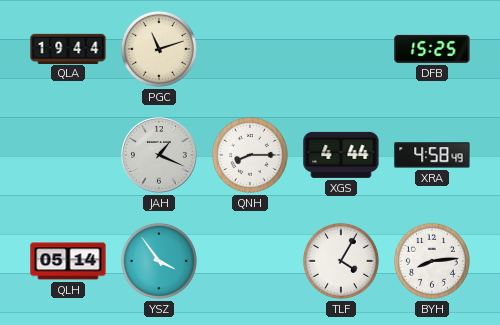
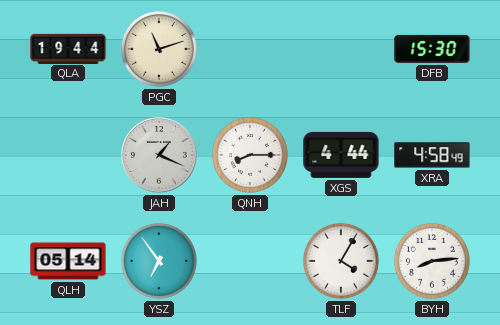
DFB: 15:25 -> 15:30 (432, 49)
YSZ: 3:54 -> 6:54 (159, 261)
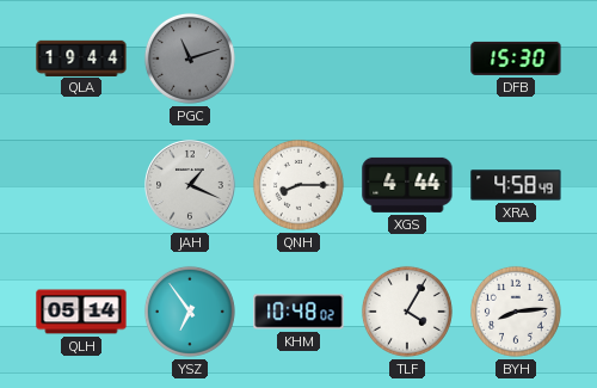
PGC dial: cream -> grey (190, 58)
KHM: none -> 10:48 (298, 312)
